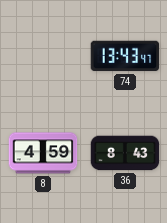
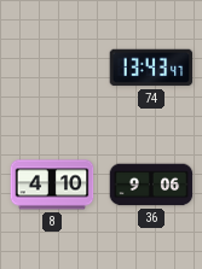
8: 4:59 -> 4:10 (52, 185)
36: 8:43 -> 9:06 (151, 185)
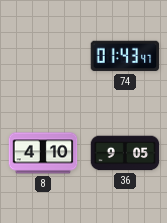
74: 13:43 -> 01:43 (125, 56)
36: 9:06 -> 9:05 (125, 153)
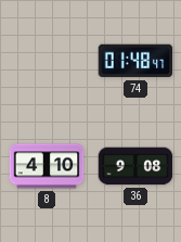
74: 01:43 -> 01:48 (135, 61)
36: 9:05 -> 9:08 (135, 166)
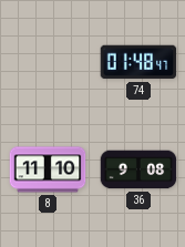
8: 4:10 -> 11:10 (48, 169)
